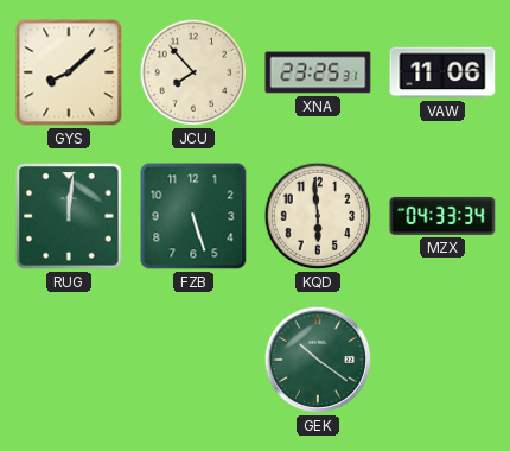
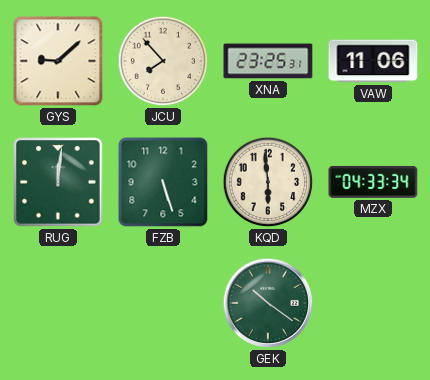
GYS: 8:08 -> 9:08 (58, 61)
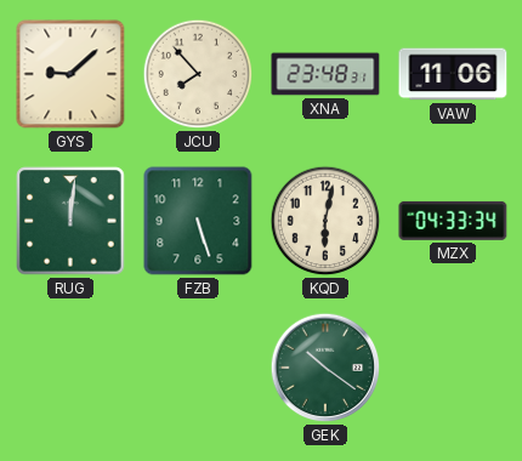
XNA: 23:25 -> 23:48 (325, 74)
KQD: 5:59 -> 6:02 (325, 221)
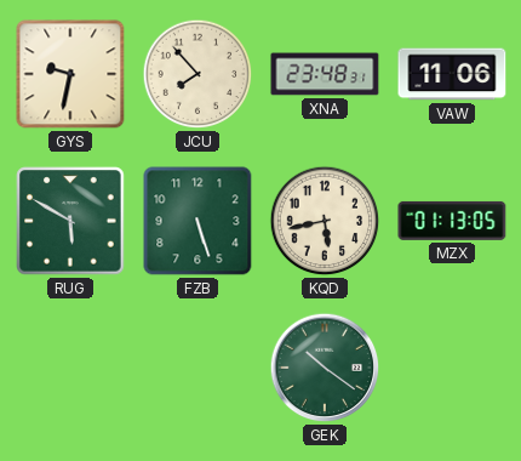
GYS: 9:08 -> 9:32 (70, 74)
RUG: 12:01 -> 5:50 (70, 221)
KQD: 6:02 -> 5:43 (325, 221)
MZX: 04:33 -> 01:13 (452, 221)
